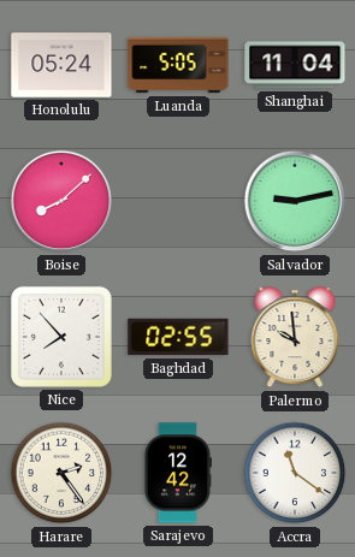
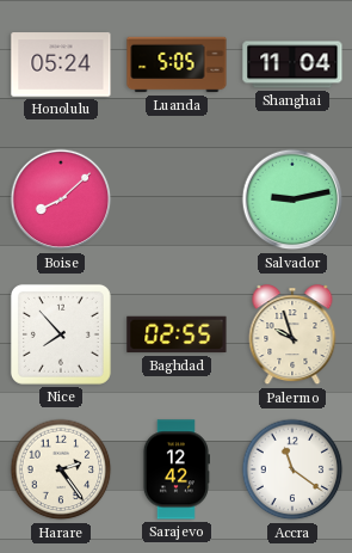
Palermo: 9:59 -> 9:57 (292, 336)
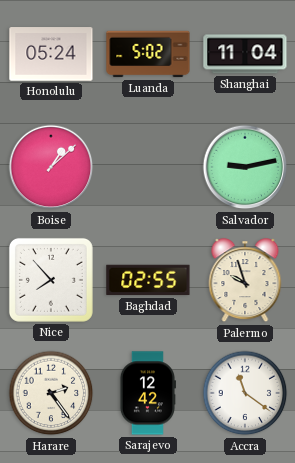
Luanda: 5:05 -> 5:02 (148, 54)
Boise: 8:08 -> 1:08 (51, 167)
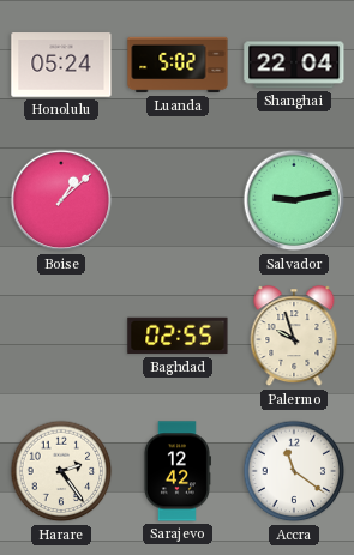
Shanghai: 11:04 -> 22:04 (294, 65)
Nice: 7:53 -> none (51, 280)
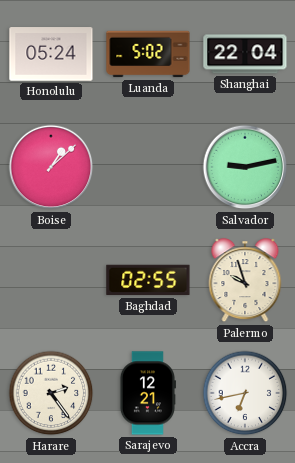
Sarajevo: 12:42 -> 12:21 (147, 393)
Accra: 11:21 -> 6:43 (245, 393)
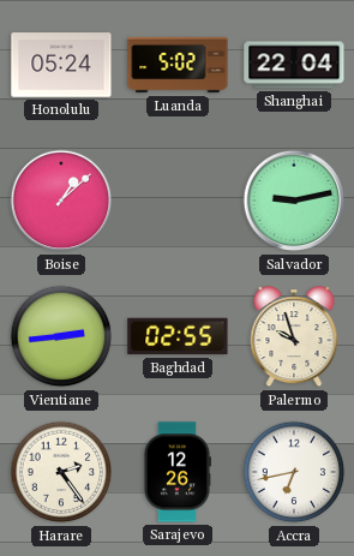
Vientiane: none -> 2:44 (61, 336)
Sarajevo: 12:21 -> 12:26 (176, 472)
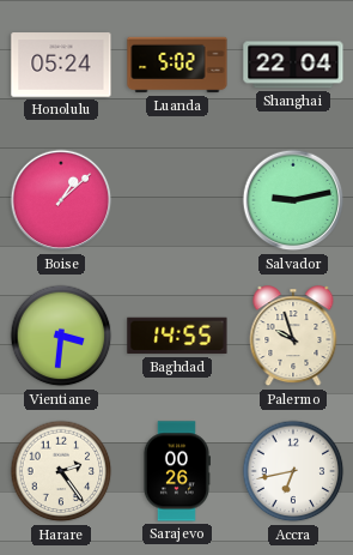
Vientiane: 2:44 -> 3:31 (61, 336)
Baghdad: 02:55 -> 14:55 (177, 336)
Sarajevo: 12:26 -> 00:26 (176, 471)
